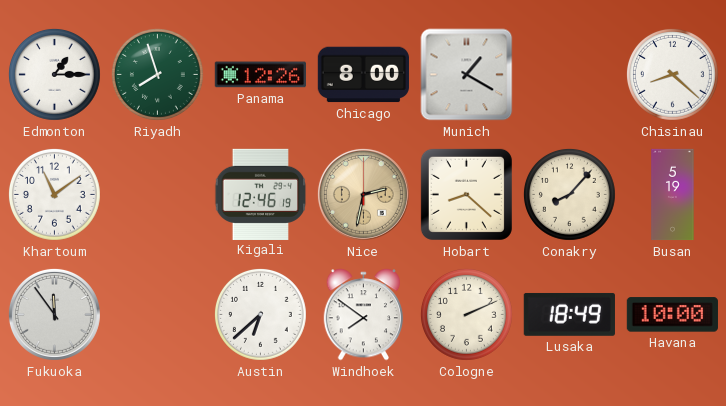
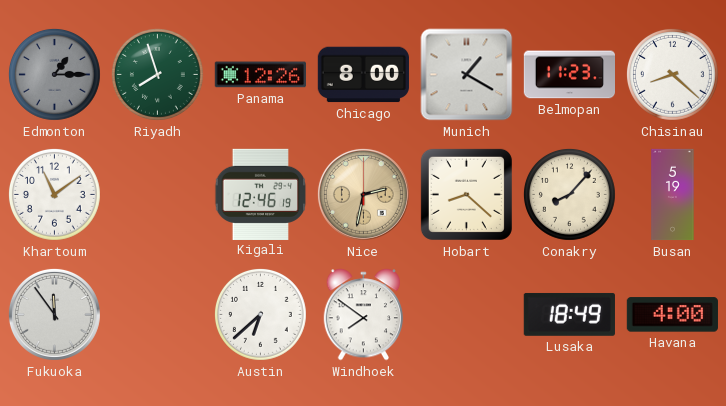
Edmonton dial: white -> grey (54, 74)
Belmopan: none -> 11:23 (569, 75)
Cologne: 2:11 -> none (466, 314)
Havana: 10:00 -> 4:00 (672, 315)
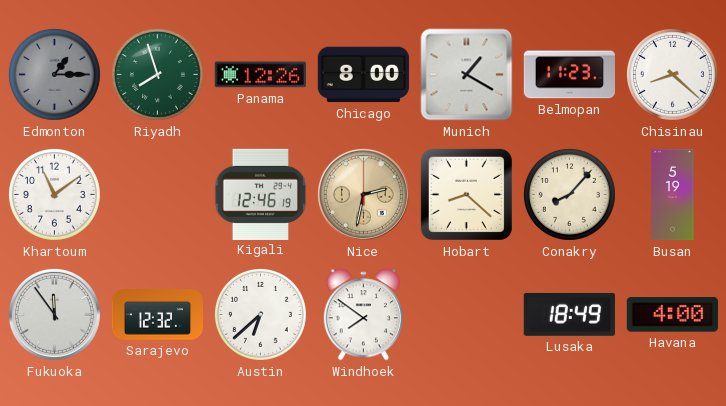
Sarajevo: none -> 12:32 (157, 315)
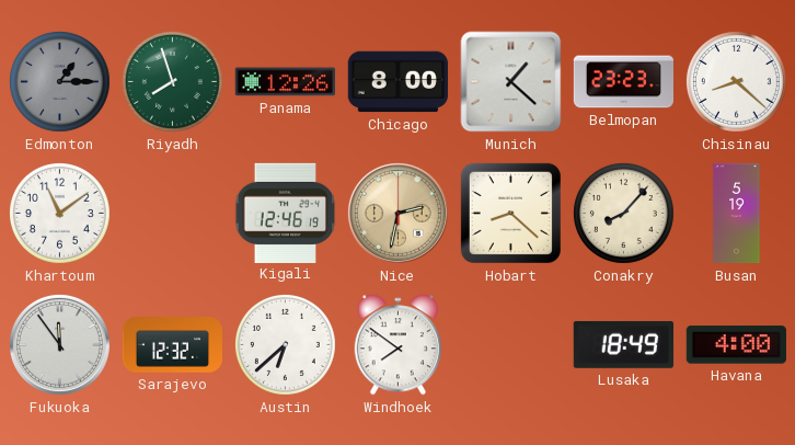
Munich: 1:20 -> 1:22 (511, 82)
Belmopan: 11:23 -> 23:23 (623, 82)
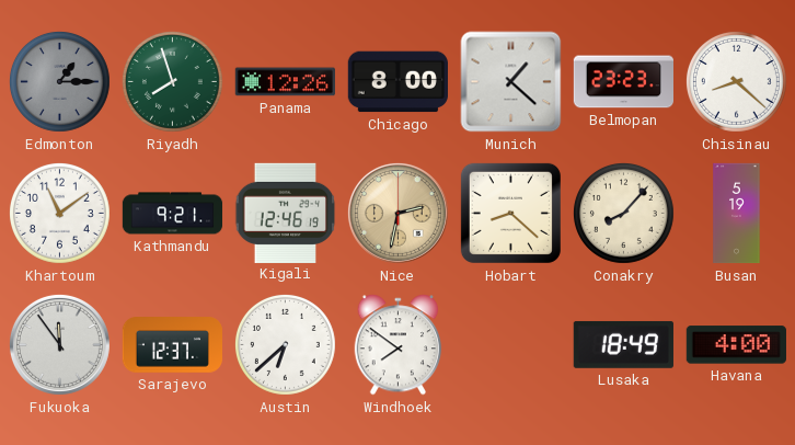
Kathmandu: none -> 9:21 (173, 214)
Sarajevo: 12:32 -> 12:37 (172, 345)
